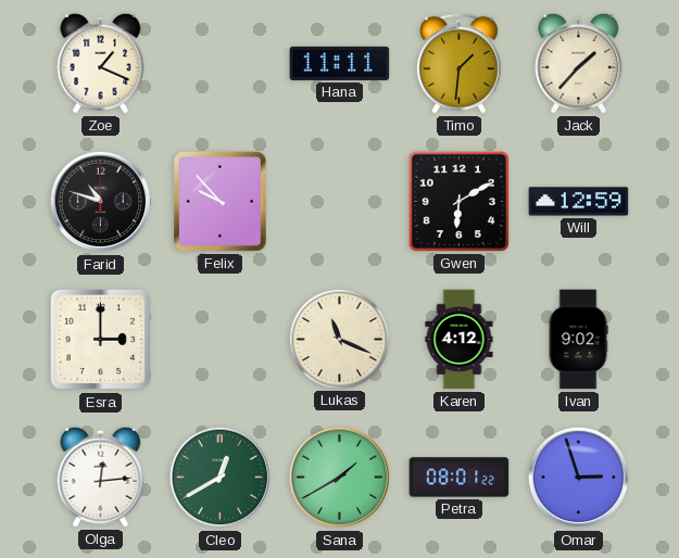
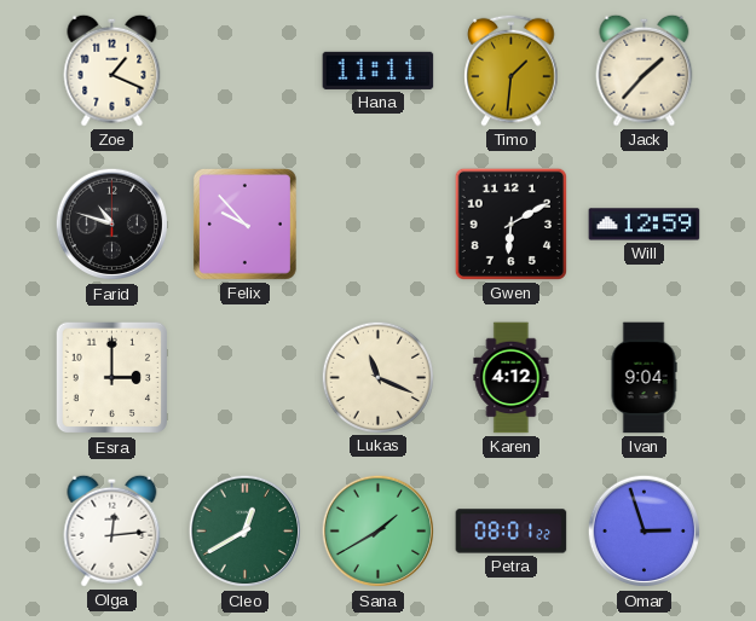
Ivan: 9:02 -> 9:04 (644, 378)
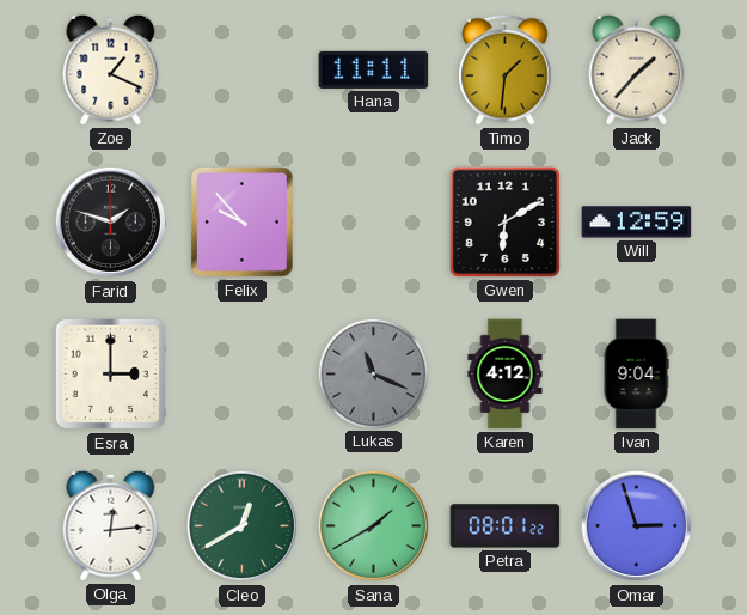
Farid: 10:48 -> 1:48 (111, 223)
Lukas dial: cream -> grey (373, 373)
